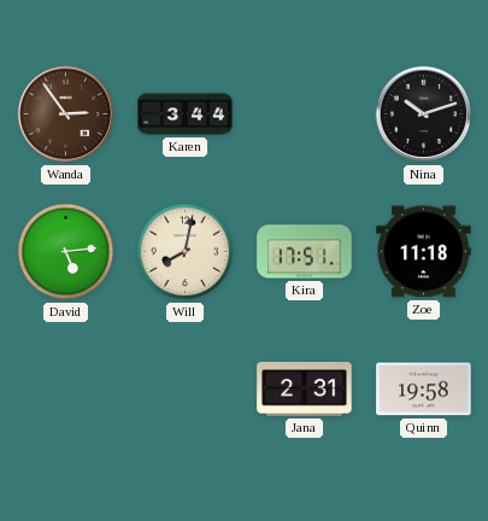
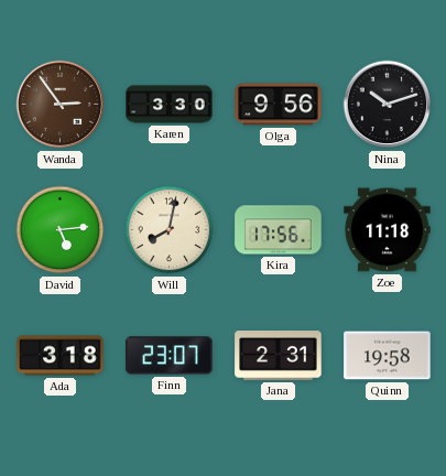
Karen: 3:44 -> 3:30 (170, 105)
Olga: none -> 9:56 (279, 105)
Kira: 17:51 -> 17:56 (279, 230)
Ada: none -> 3:18 (61, 356)
Finn: none -> 23:07 (170, 356)
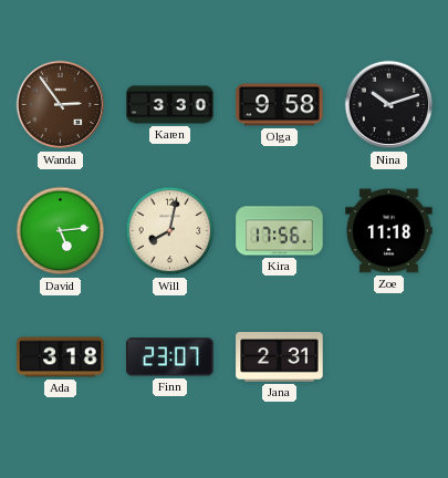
Olga: 9:56 -> 9:58 (280, 105)
Quinn: 19:58 -> none (388, 356)
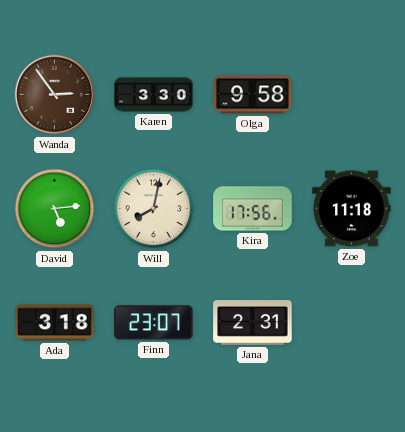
Nina: 10:12 -> none (389, 105)
